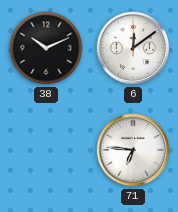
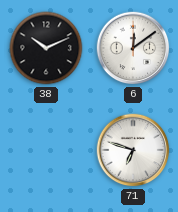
71: 6:46 -> 6:48 (133, 150)
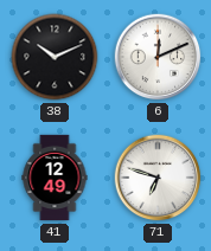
6: 12:09 -> 12:11 (158, 57)
41: none -> 12:49 (55, 178)
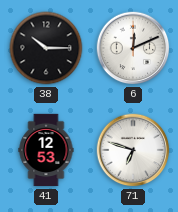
38: 10:11 -> 10:15 (46, 48)
41: 12:49 -> 12:53 (46, 150)
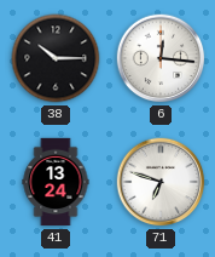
6: 12:11 -> 12:16 (161, 58)
41: 12:53 -> 13:24 (56, 182)
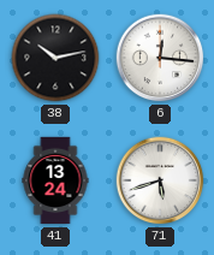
38: 10:15 -> 10:13 (55, 58)
71: 6:48 -> 5:42 (160, 180)
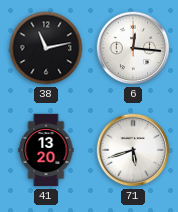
38: 10:13 -> 11:13 (46, 48)
41: 13:24 -> 13:20 (46, 150)
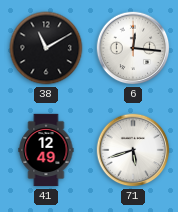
38: 11:13 -> 11:10 (46, 48)
41: 13:20 -> 12:49 (46, 150)
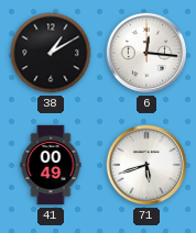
38: 11:10 -> 1:10 (51, 53)
41: 12:49 -> 00:49 (51, 165)
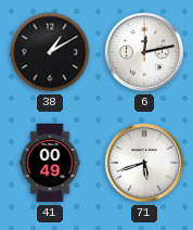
6: 12:16 -> 12:13 (144, 52)
